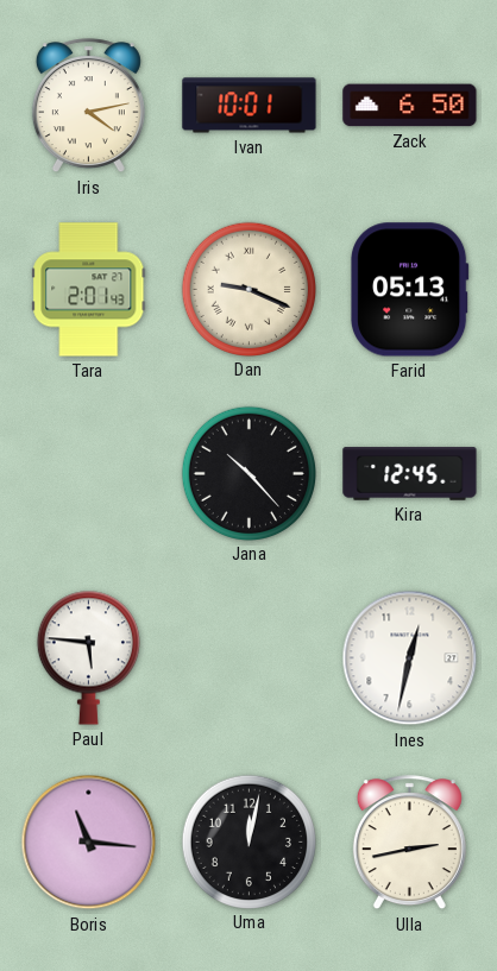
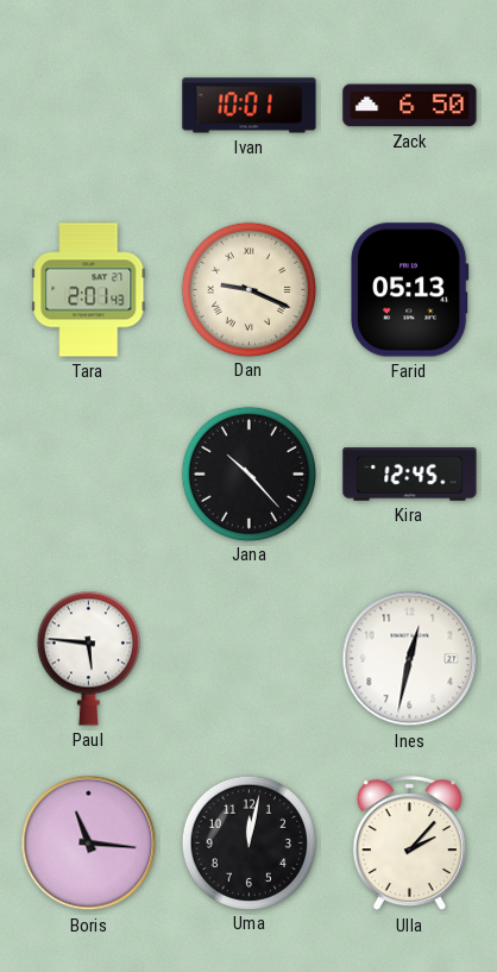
Iris: 4:13 -> none (88, 106)
Ulla: 2:43 -> 2:07 (409, 844)
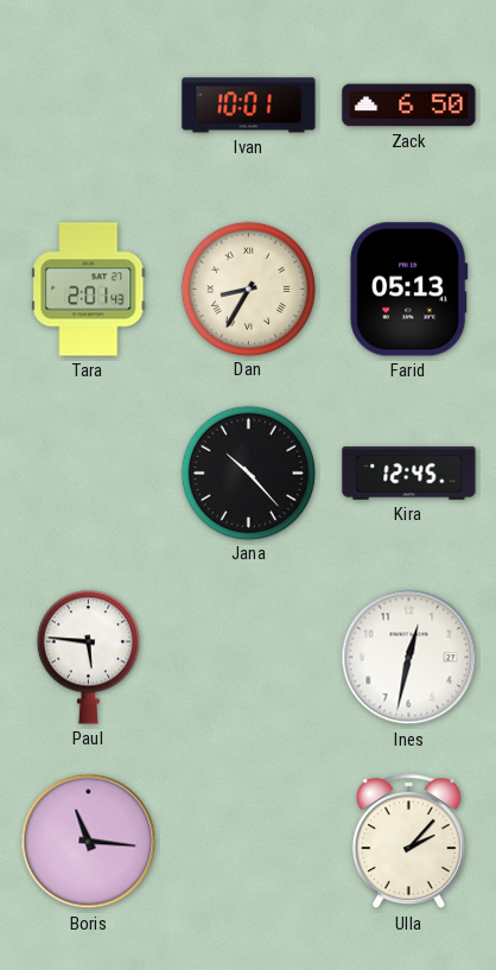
Dan: 9:19 -> 8:35 (248, 289)
Uma: 12:02 -> none (248, 842)
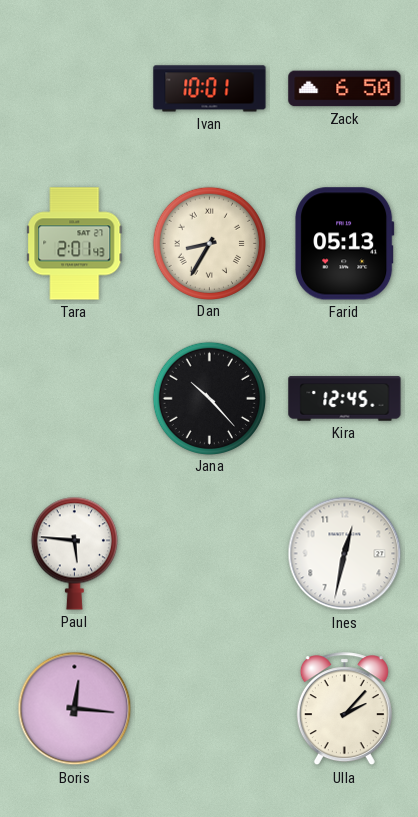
Boris: 11:16 -> 12:16 (75, 709)
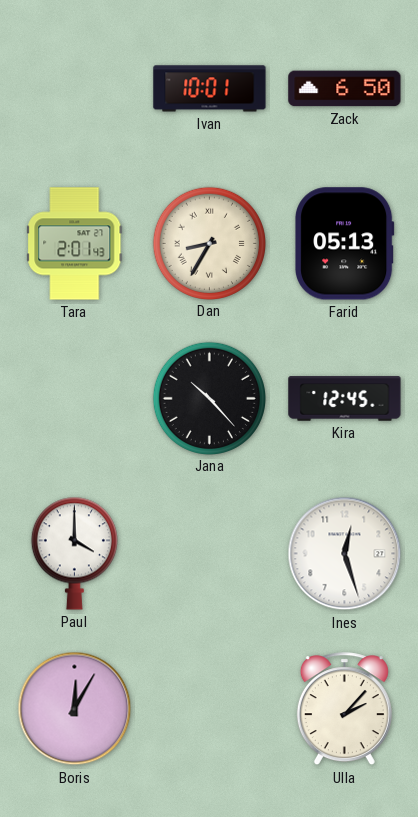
Paul: 5:46 -> 4:00 (74, 553)
Ines: 12:32 -> 12:27 (345, 554)
Boris: 12:16 -> 12:05 (75, 709)
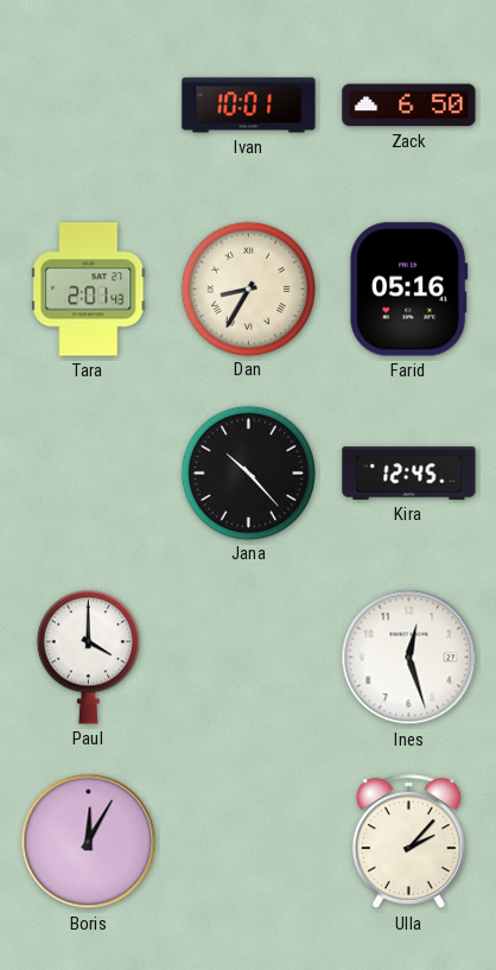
Farid: 05:13 -> 05:16 (409, 290)
